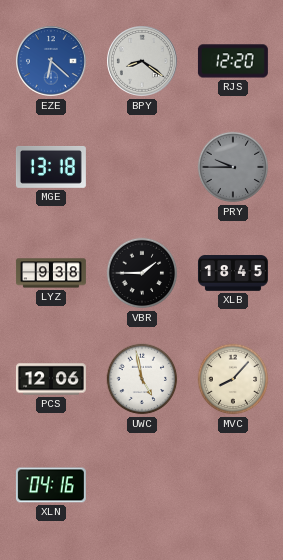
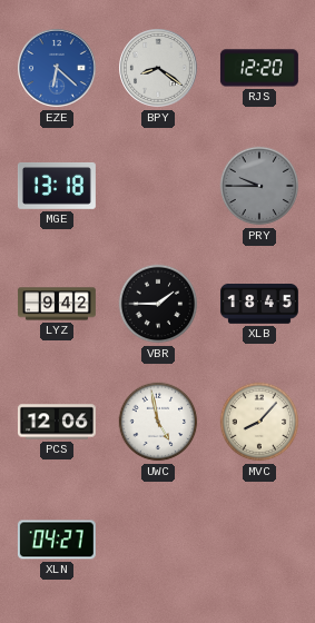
LYZ: 9:38 -> 9:42 (57, 304)
XLN: 04:16 -> 04:27 (57, 540)
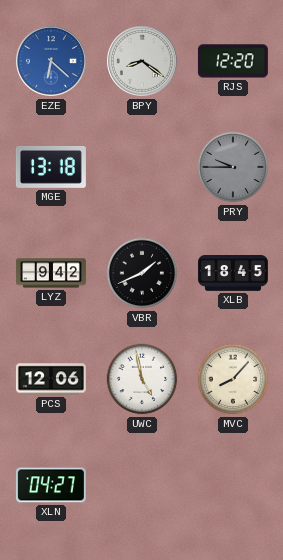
VBR: 1:45 -> 1:41 (142, 273)
